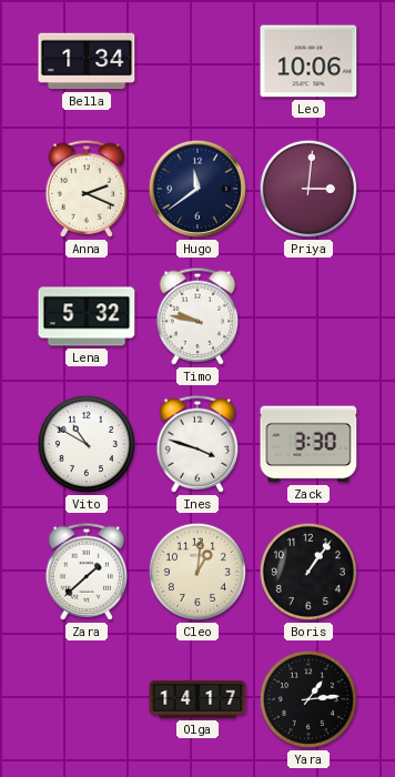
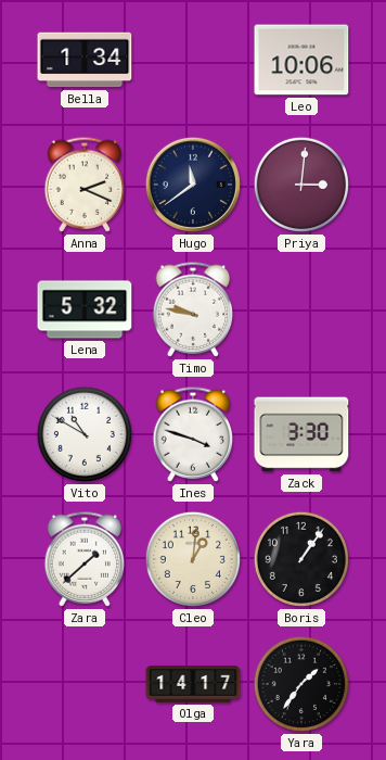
Yara: 1:14 -> 1:36 (301, 684)
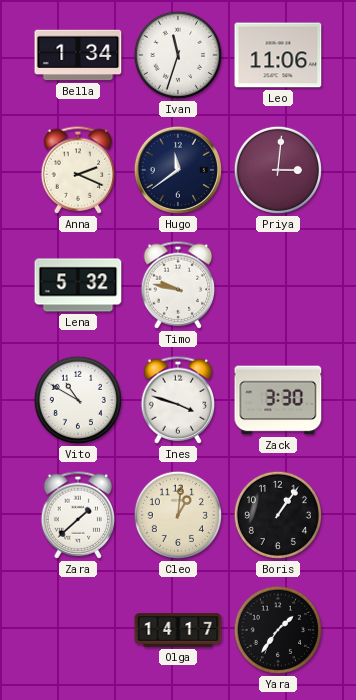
Ivan: none -> 11:33 (178, 55)
Leo: 10:06 -> 11:06 (278, 55)
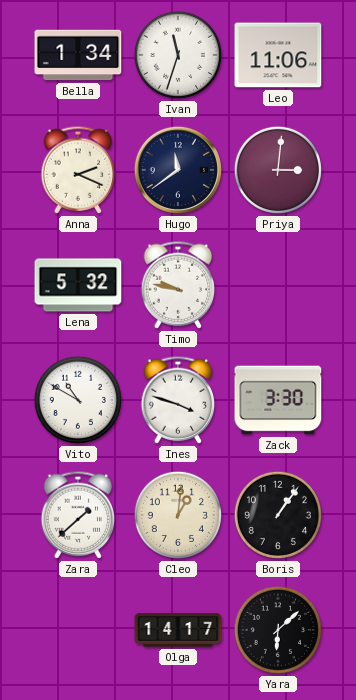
Yara: 1:36 -> 6:08 (278, 630)
